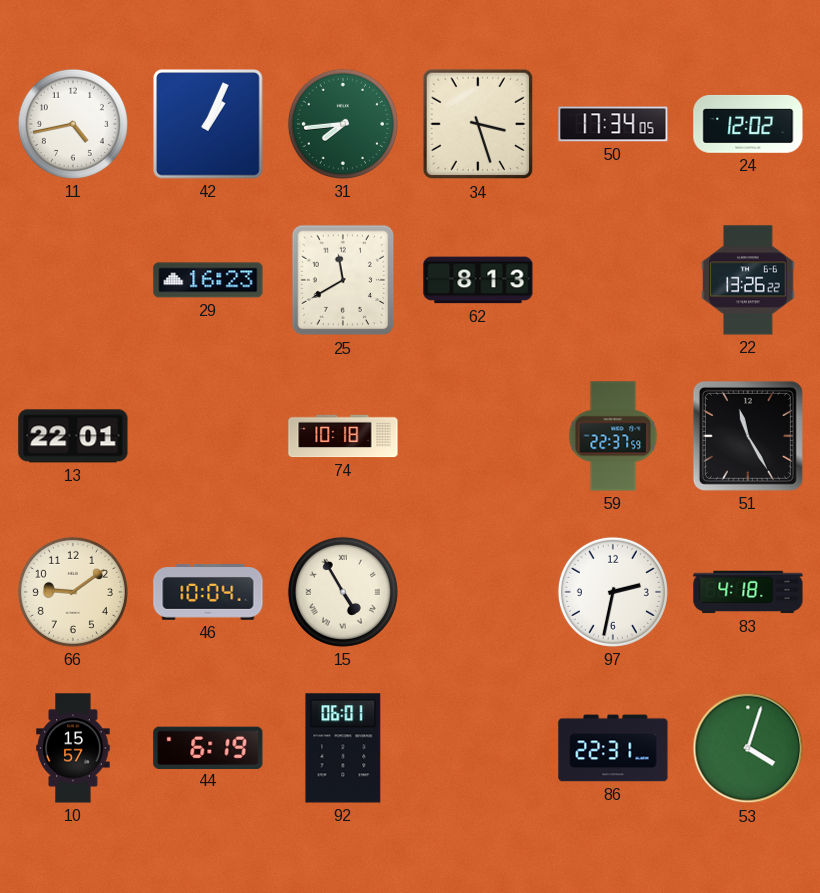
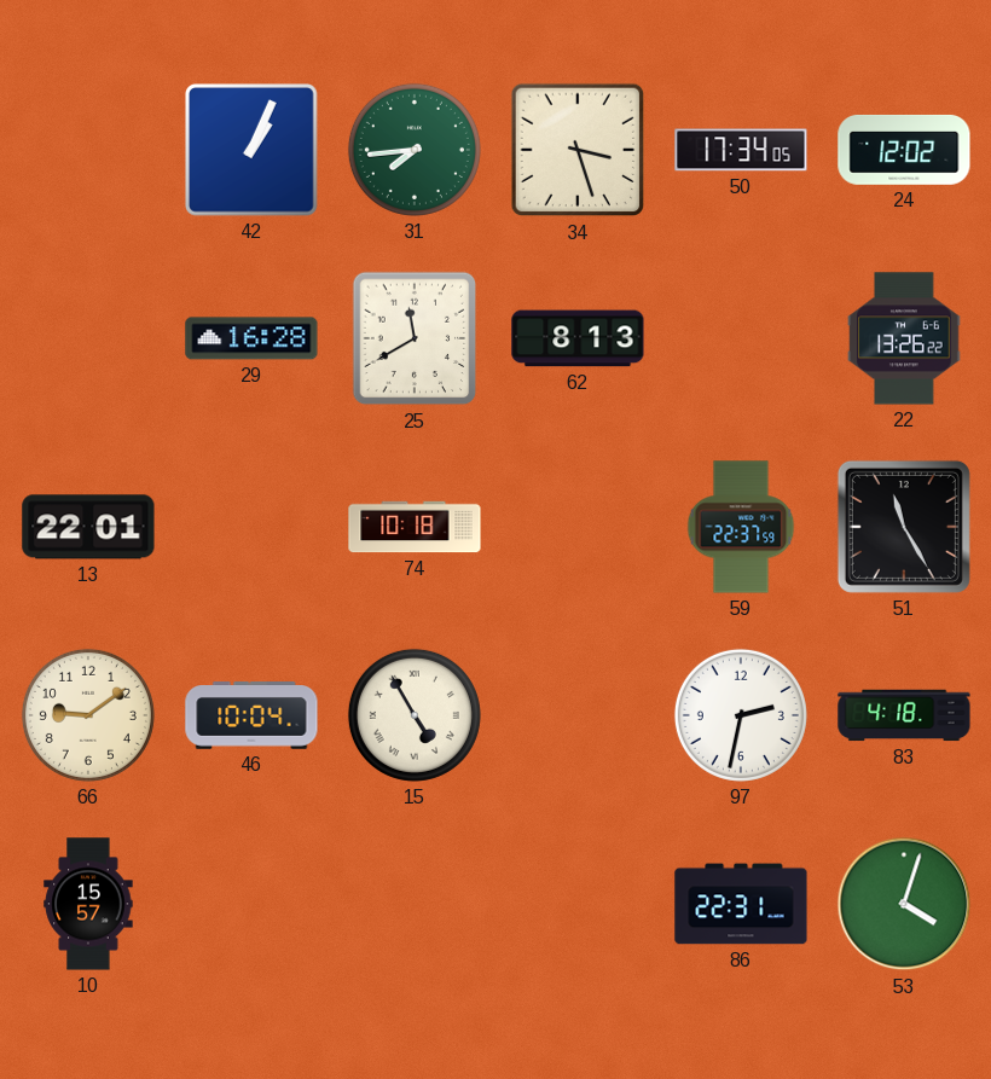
11: 4:43 -> none (73, 124)
29: 16:23 -> 16:28 (251, 338)
44: 6:19 -> none (208, 747)
92: 06:01 -> none (343, 748)
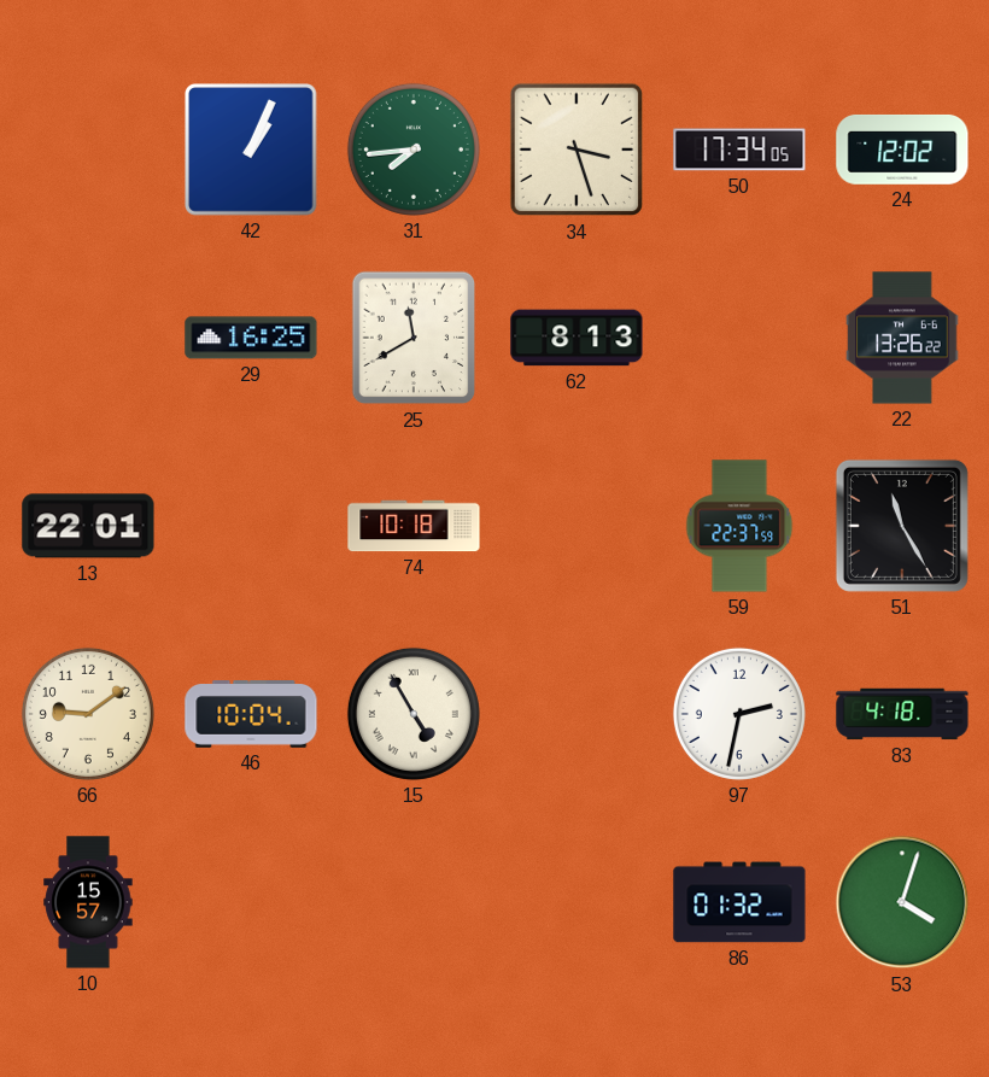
29: 16:28 -> 16:25 (251, 338)
86: 22:31 -> 01:32 (739, 902)
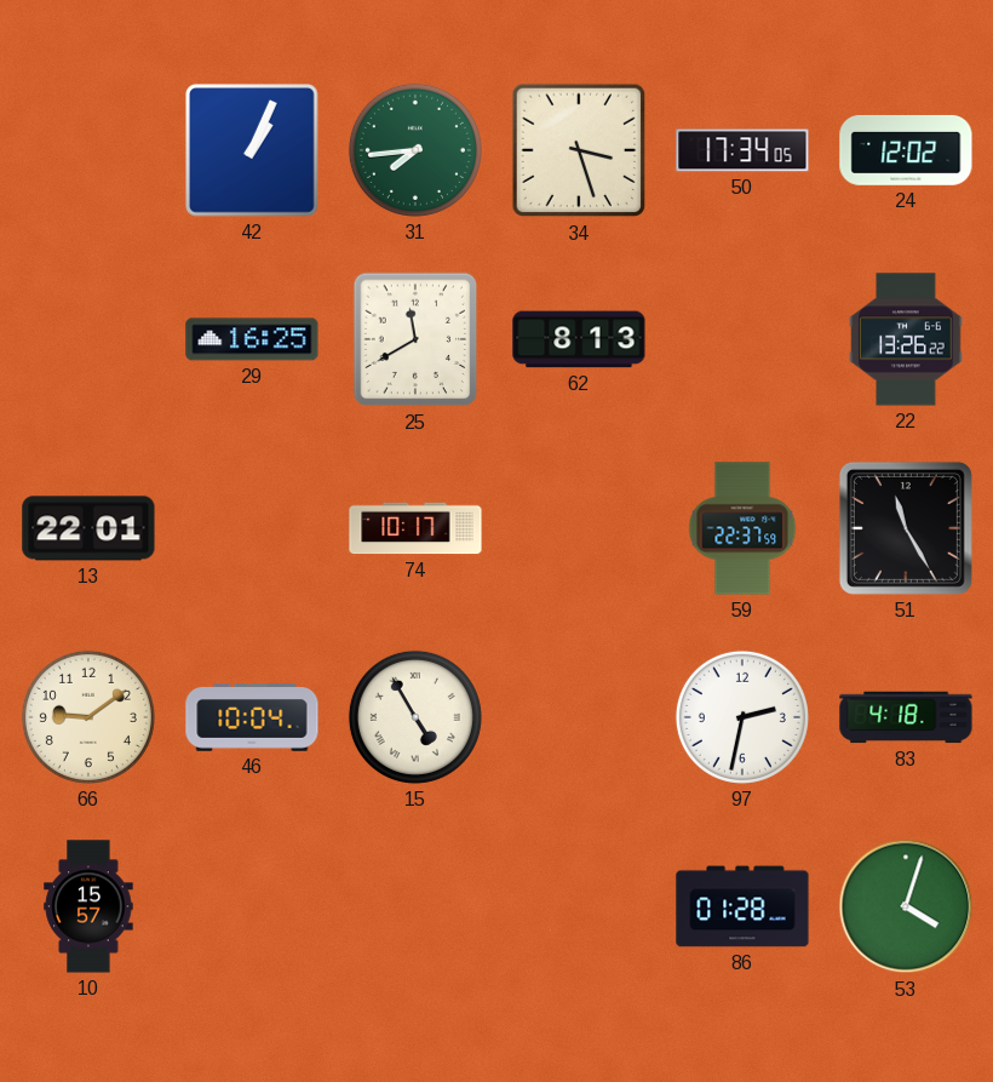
74: 10:18 -> 10:17 (415, 528)
86: 01:32 -> 01:28 (742, 906)
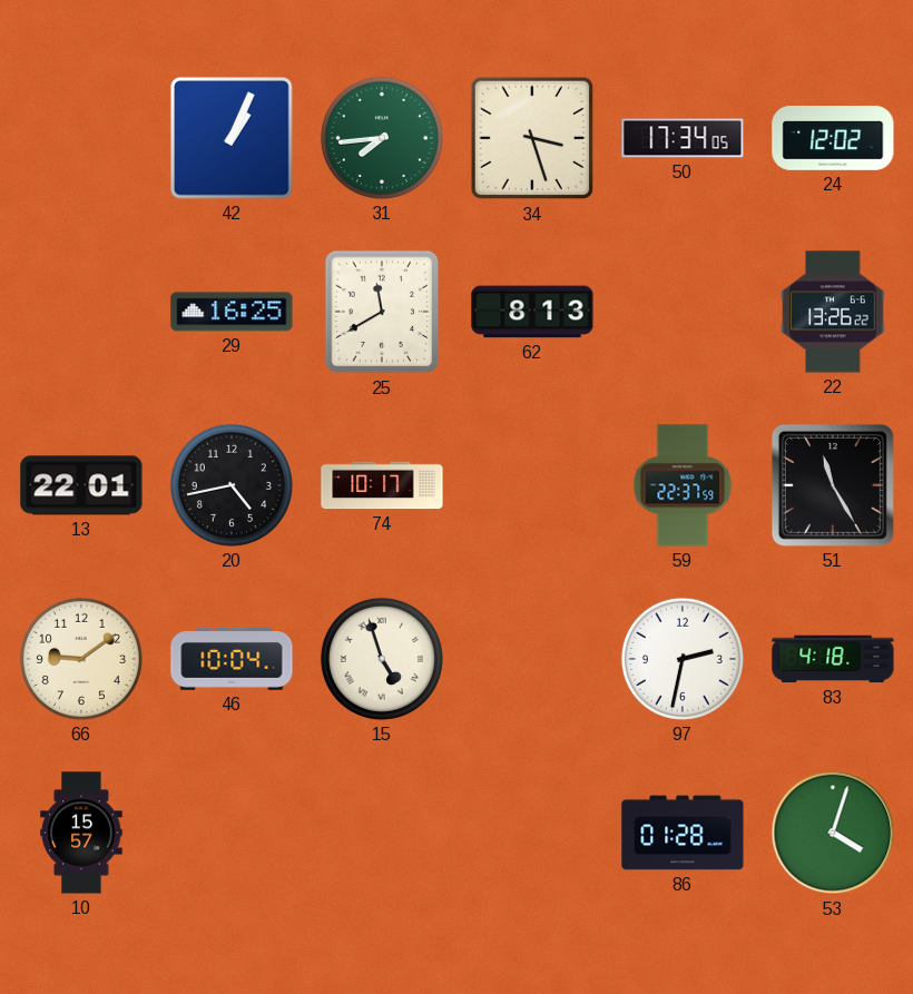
20: none -> 4:43 (232, 485)
15: 4:55 -> 4:57 (382, 659)
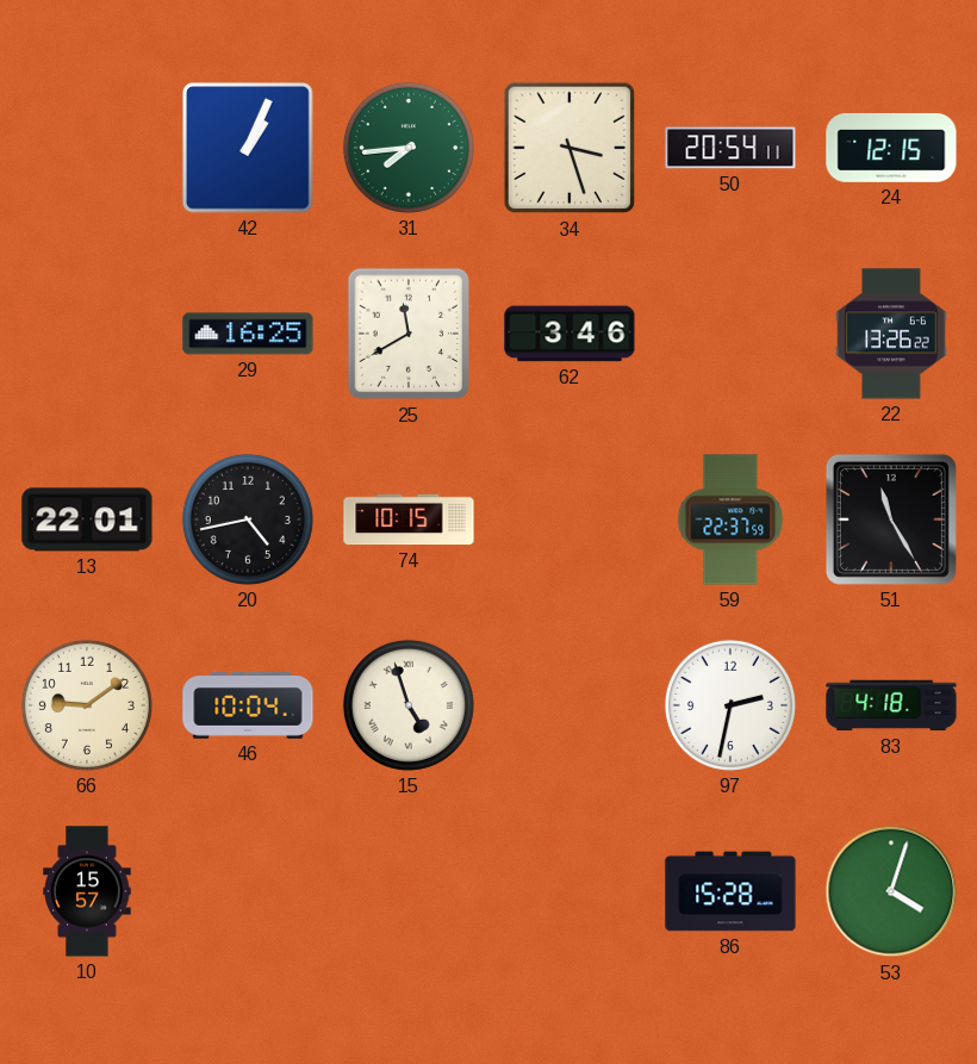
50: 17:34 -> 20:54 (730, 148)
24: 12:02 -> 12:15 (891, 148)
62: 8:13 -> 3:46 (570, 334)
74: 10:17 -> 10:15 (409, 519)
86: 01:28 -> 15:28 (730, 891)
